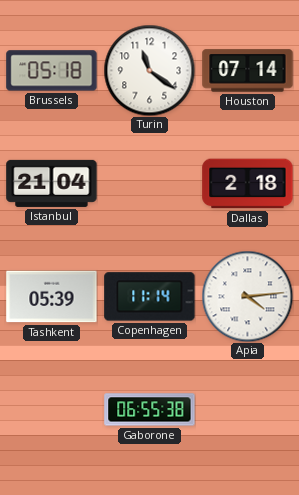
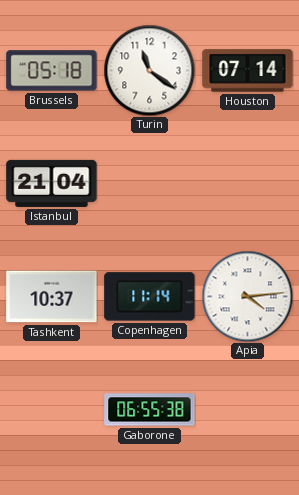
Dallas: 2:18 -> none (248, 184)
Tashkent: 05:39 -> 10:37 (52, 297)
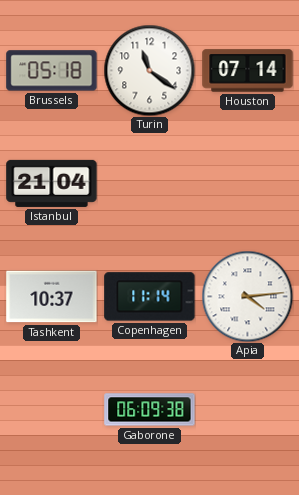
Gaborone: 06:55 -> 06:09 (150, 410)
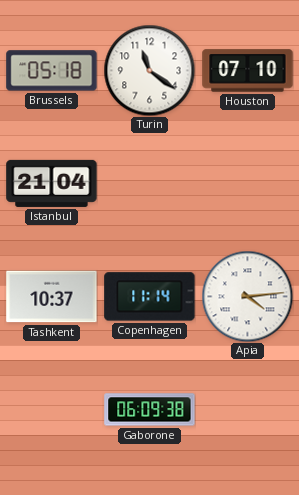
Houston: 07:14 -> 07:10 (248, 71)
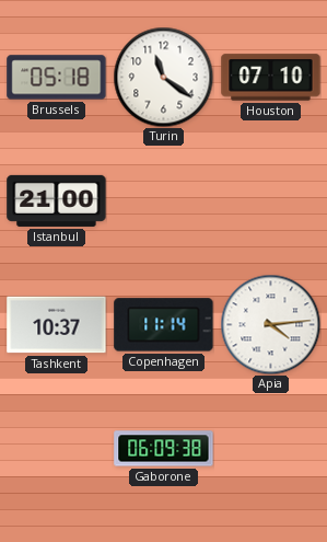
Istanbul: 21:04 -> 21:00 (57, 200)
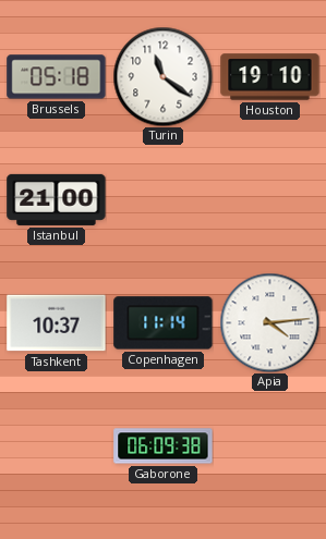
Houston: 07:10 -> 19:10 (270, 77)
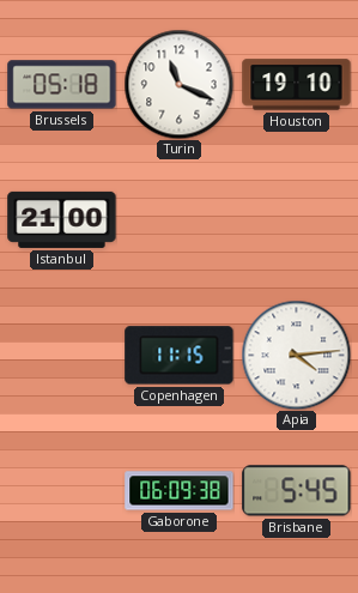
Turin: 11:21 -> 11:19 (178, 84)
Tashkent: 10:37 -> none (57, 323)
Copenhagen: 11:14 -> 11:15 (180, 356)
Brisbane: none -> 5:45 (297, 491)
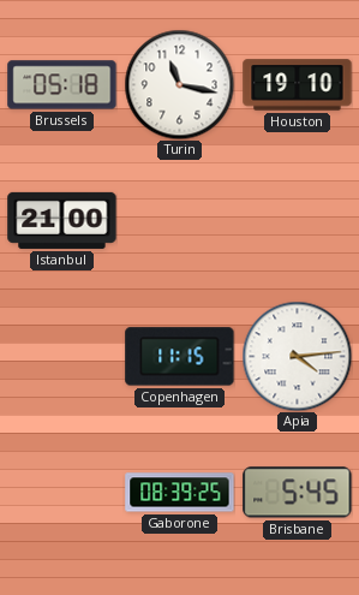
Turin: 11:19 -> 11:17 (179, 84)
Gaborone: 06:09 -> 08:39 (180, 493)
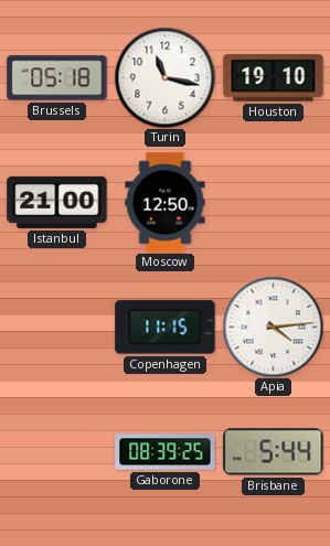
Moscow: none -> 12:50 (166, 203)
Brisbane: 5:45 -> 5:44 (274, 452)
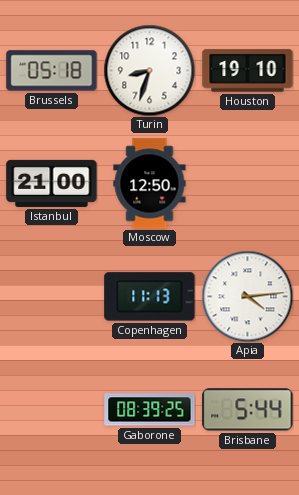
Turin: 11:17 -> 8:33 (149, 70)
Copenhagen: 11:15 -> 11:13 (150, 297)
